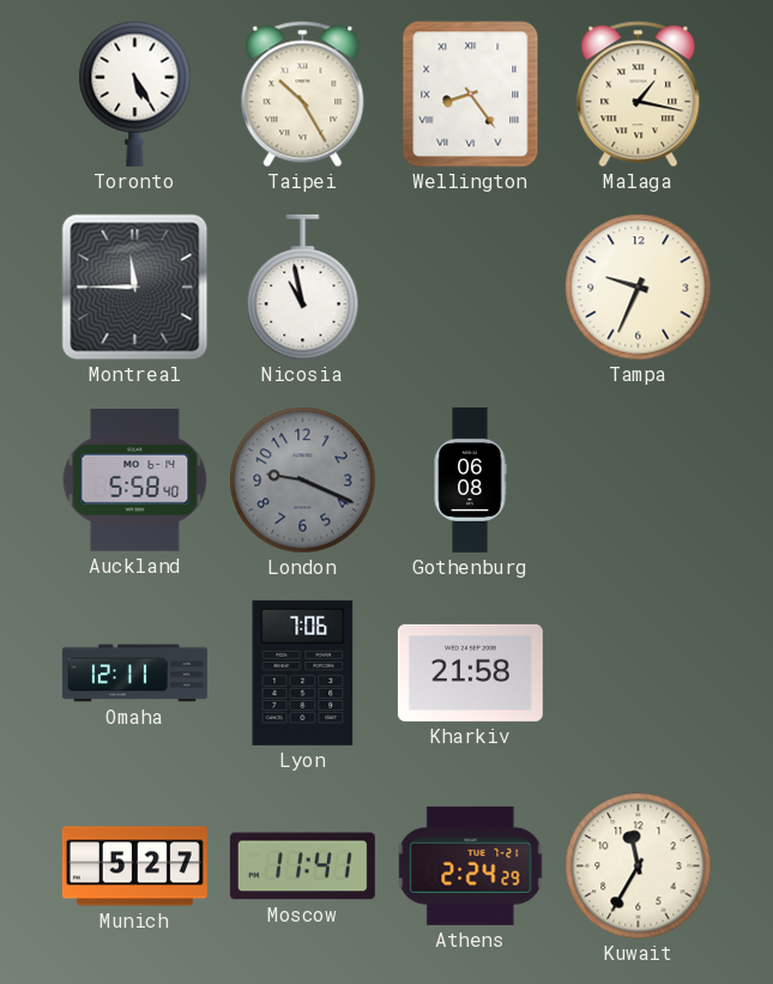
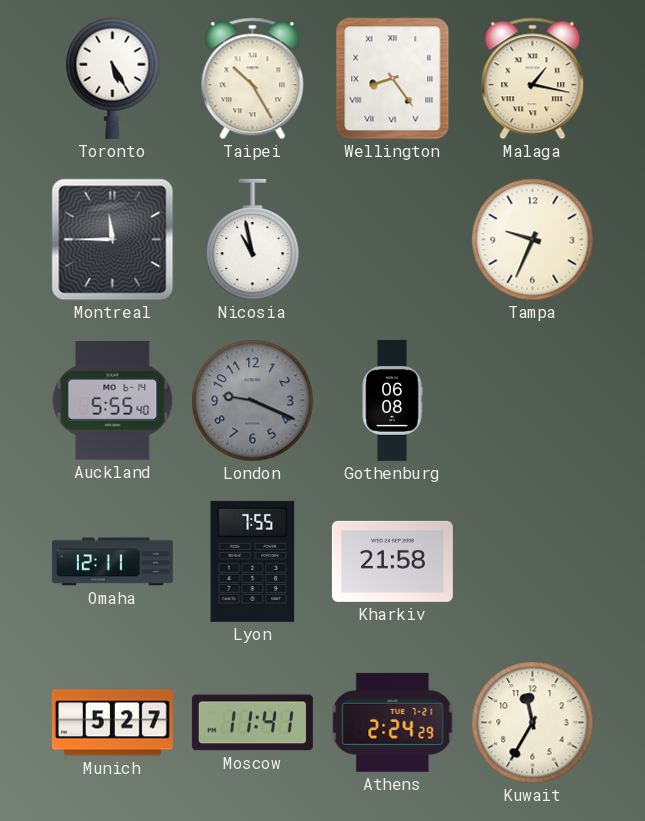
Auckland: 5:58 -> 5:55 (113, 401)
Lyon: 7:06 -> 7:55 (253, 561)
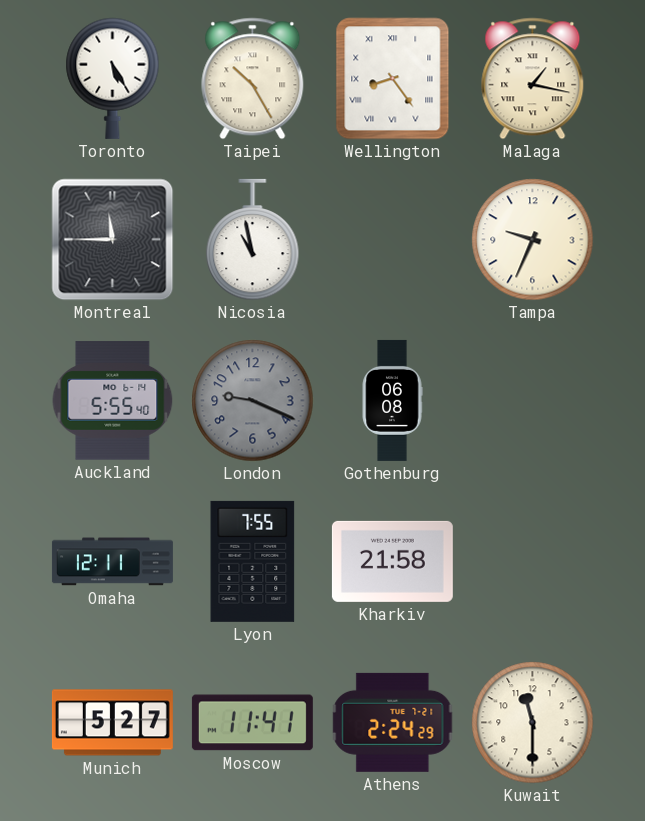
Kuwait: 11:35 -> 11:30 (533, 723)
